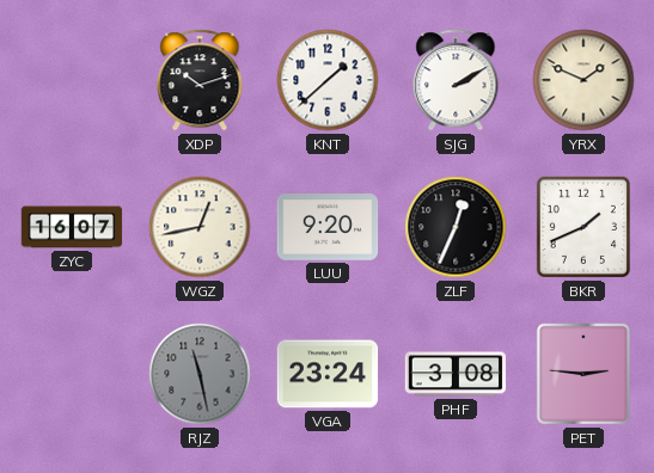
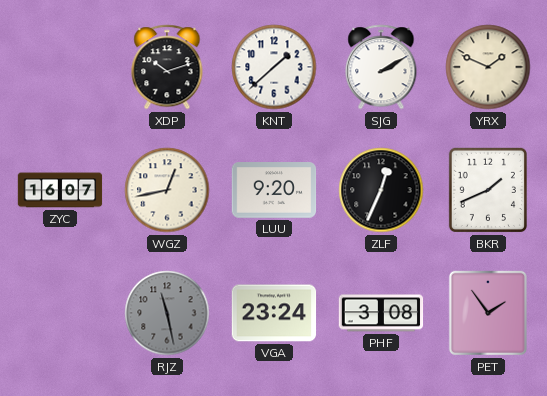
PET: 2:46 -> 1:54 (488, 313)
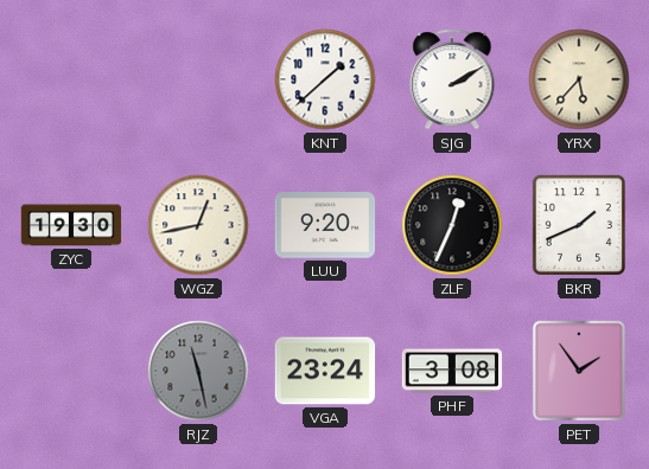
XDP: 10:12 -> none (167, 67)
YRX: 1:49 -> 5:37 (579, 79)
ZYC: 16:07 -> 19:30 (71, 225)
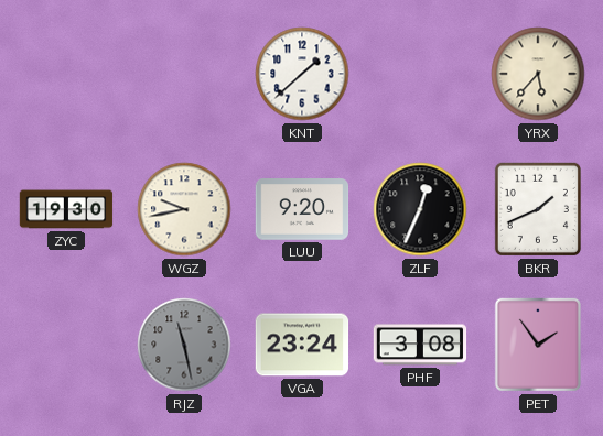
SJG: 2:10 -> none (452, 79)
WGZ: 12:43 -> 9:43 (184, 209)
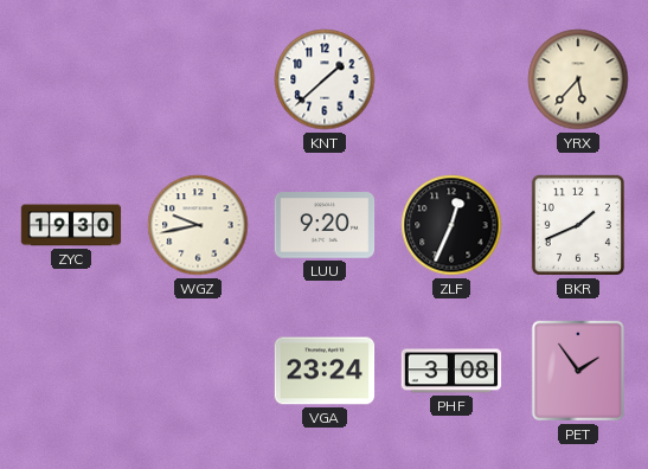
RJZ: 11:28 -> none (184, 345)
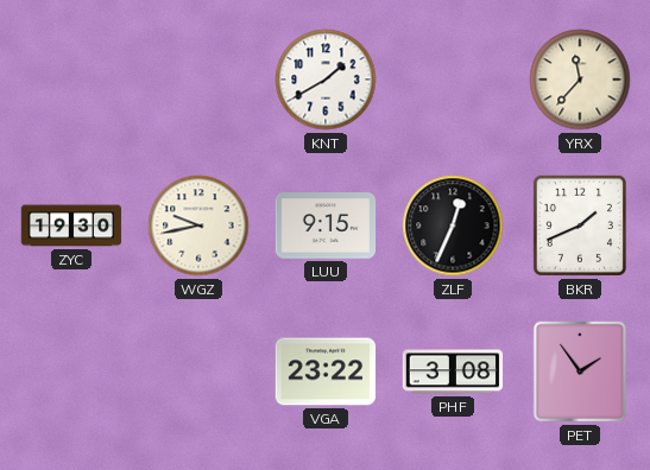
KNT: 1:38 -> 1:40 (326, 80)
YRX: 5:37 -> 11:37 (580, 80)
LUU: 9:20 -> 9:15 (326, 226)
VGA: 23:24 -> 23:22 (326, 371)
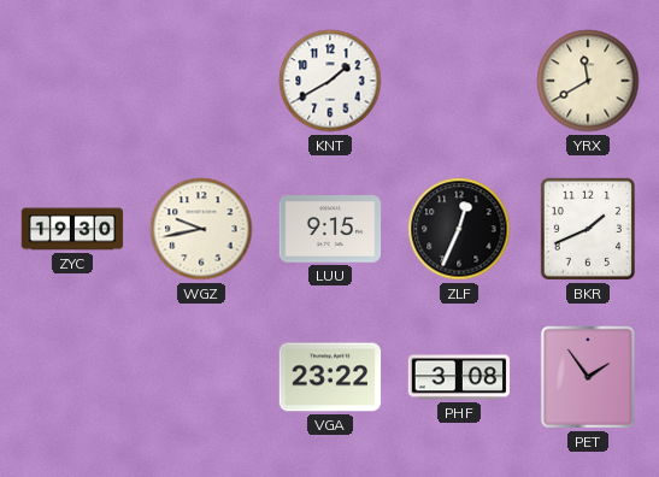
YRX: 11:37 -> 11:40 (588, 81)
